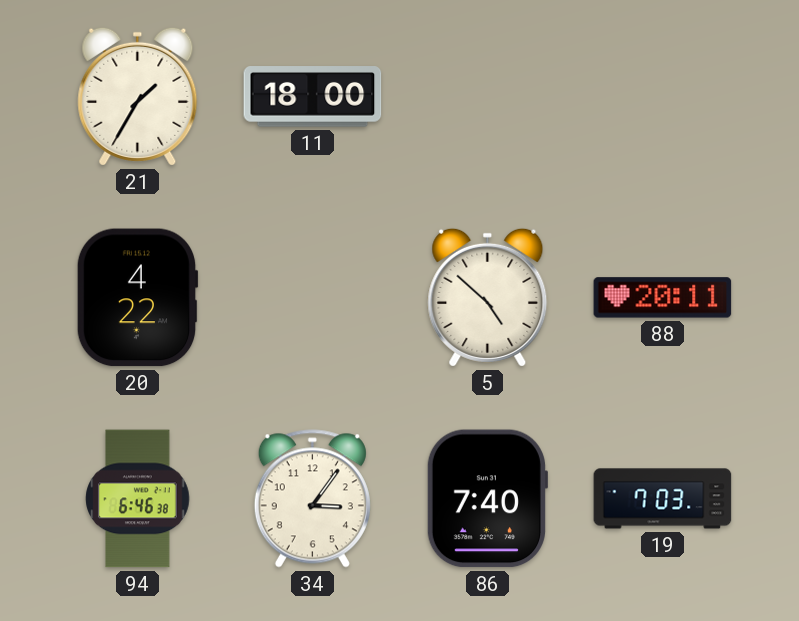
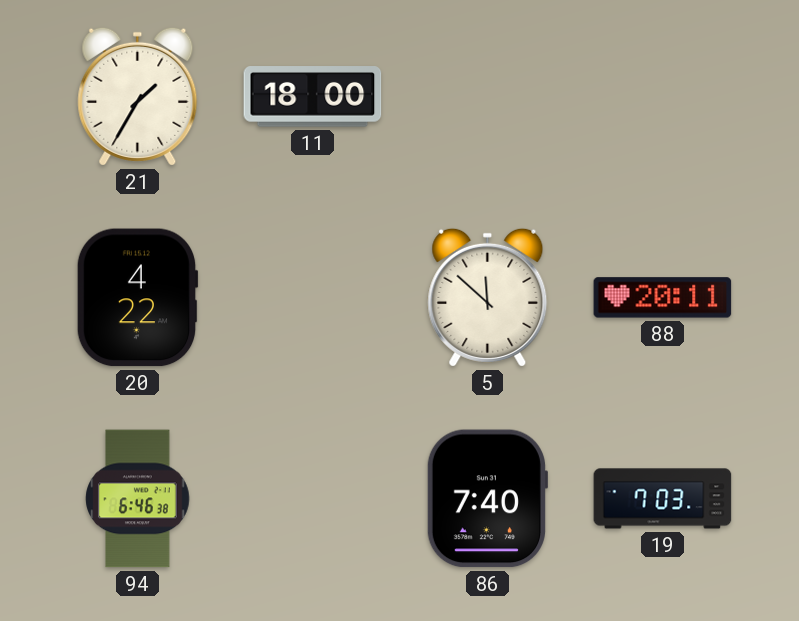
5: 4:52 -> 11:52 (488, 297)
34: 3:06 -> none (312, 499)
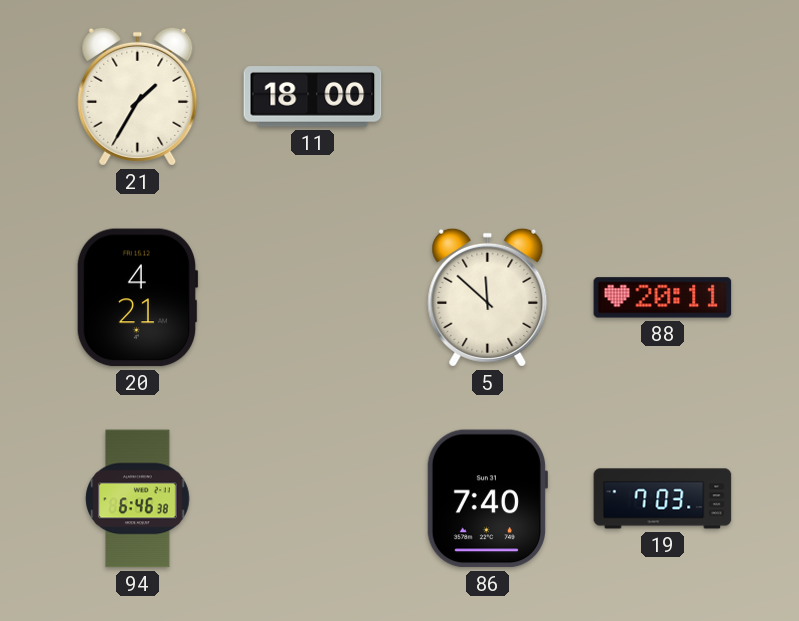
20: 4:22 -> 4:21 (137, 298)
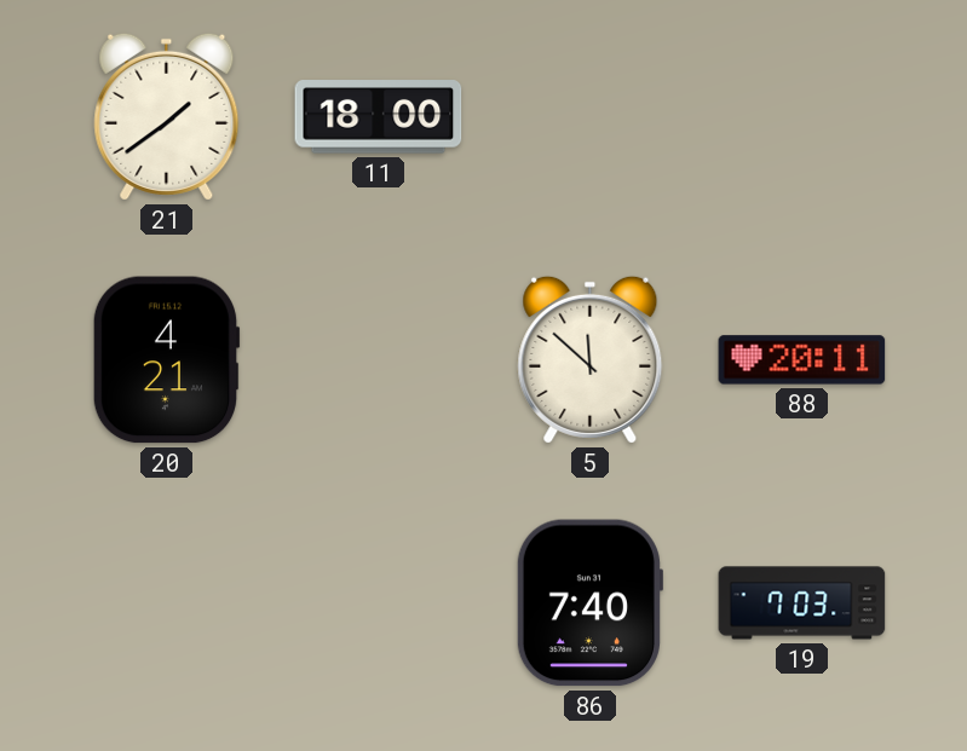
21: 1:35 -> 1:39 (167, 116)
94: 6:46 -> none (138, 499)
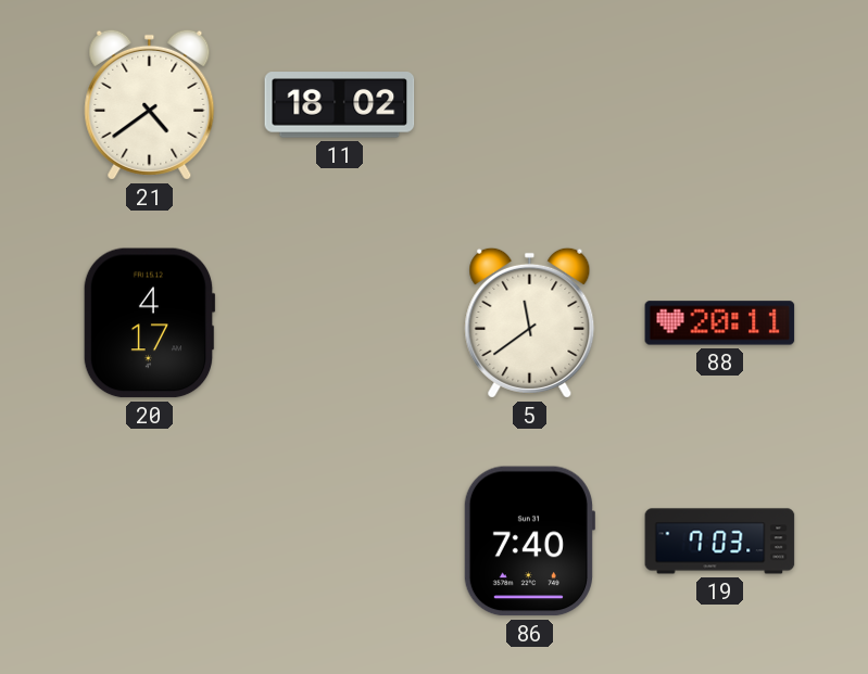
21: 1:39 -> 4:39 (150, 104)
11: 18:00 -> 18:02 (340, 105)
20: 4:21 -> 4:17 (149, 323)
5: 11:52 -> 11:39 (530, 322)
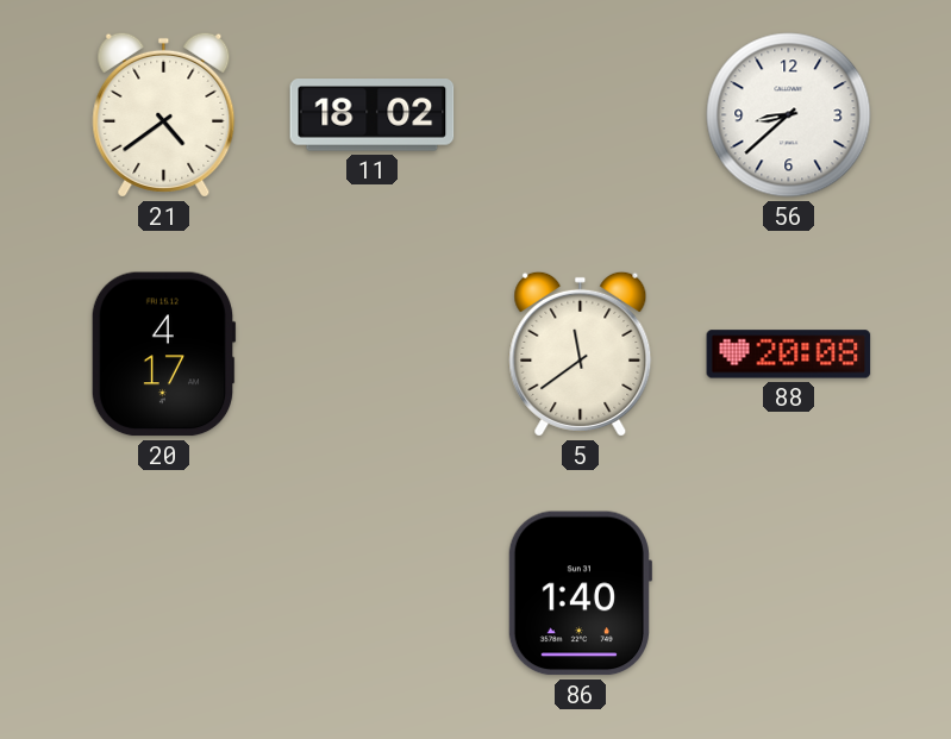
56: none -> 8:38 (789, 115)
88: 20:11 -> 20:08 (789, 355)
86: 7:40 -> 1:40 (578, 594)
19: 7:03 -> none (720, 542)
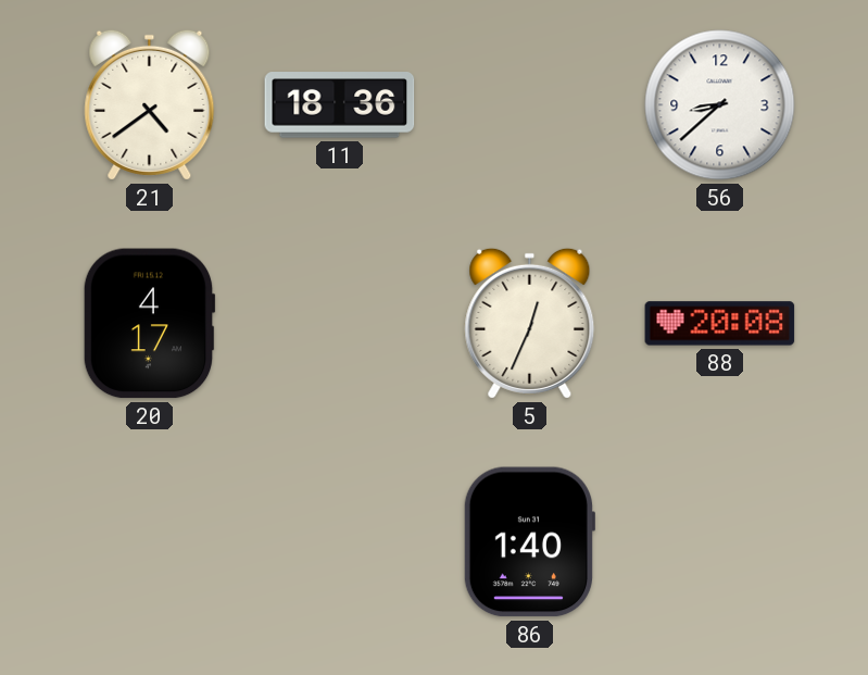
11: 18:02 -> 18:36 (340, 105)
5: 11:39 -> 12:34 (530, 323)
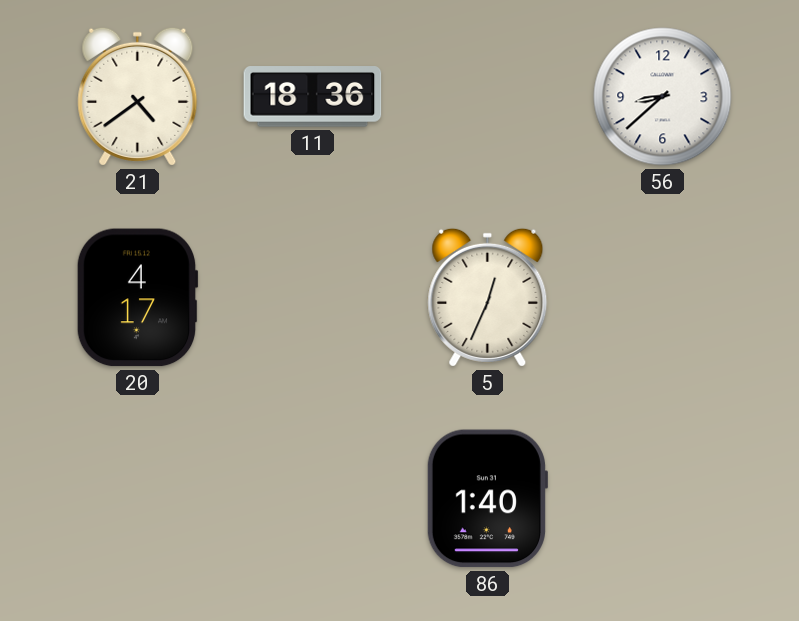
88: 20:08 -> none (720, 324)
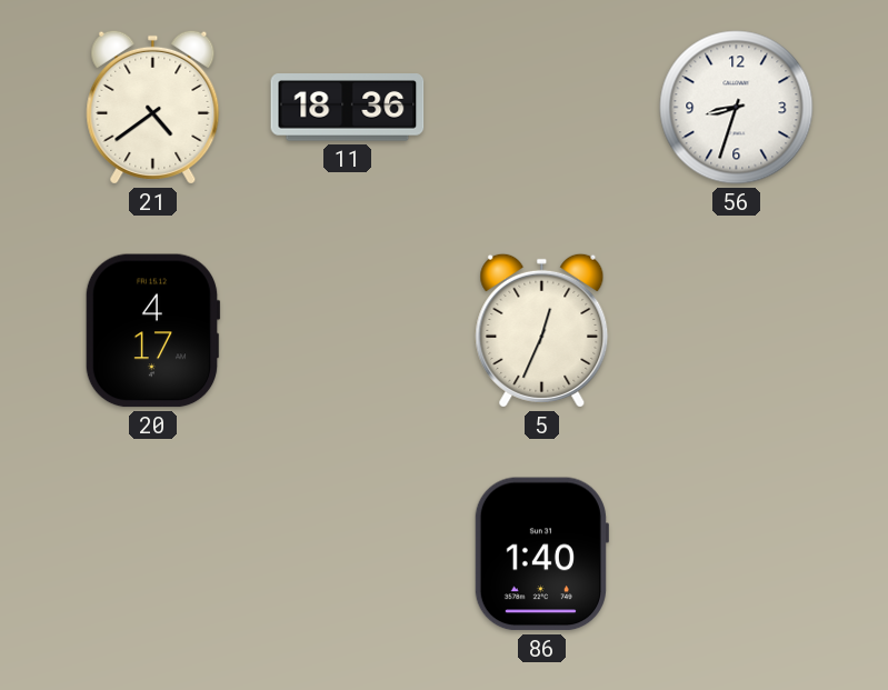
56: 8:38 -> 8:33 (737, 108)
